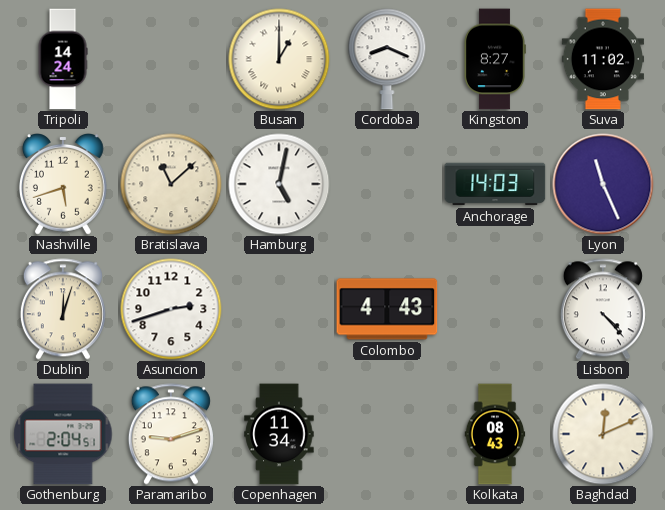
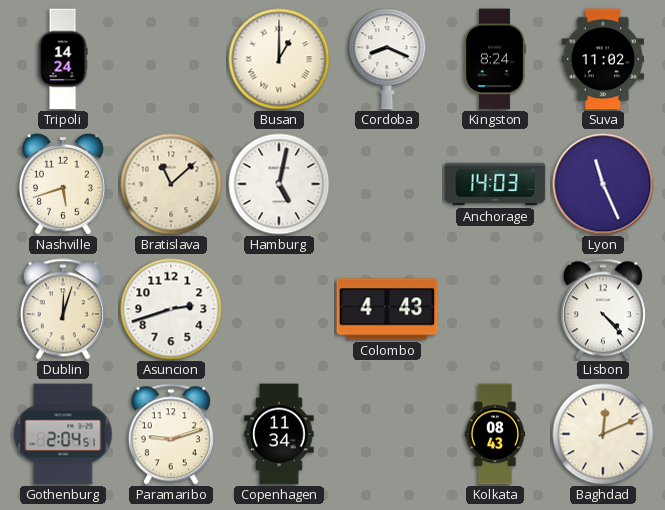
Kingston: 8:27 -> 8:24 (495, 59)
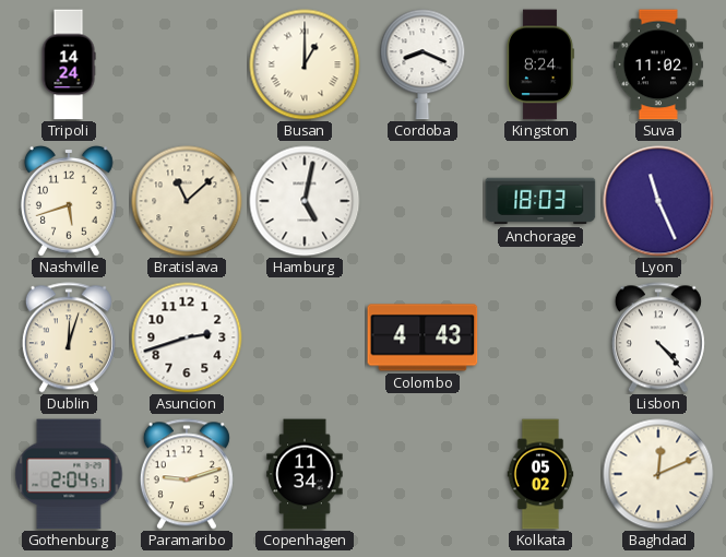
Anchorage: 14:03 -> 18:03 (540, 201)
Kolkata: 08:43 -> 05:02 (540, 474)
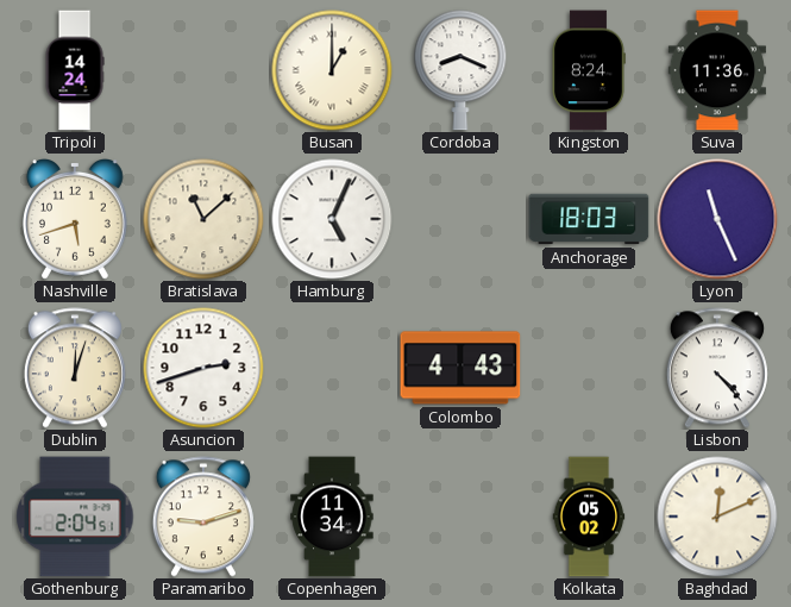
Suva: 11:02 -> 11:36 (716, 70)
Hamburg: 5:02 -> 5:04 (332, 219)
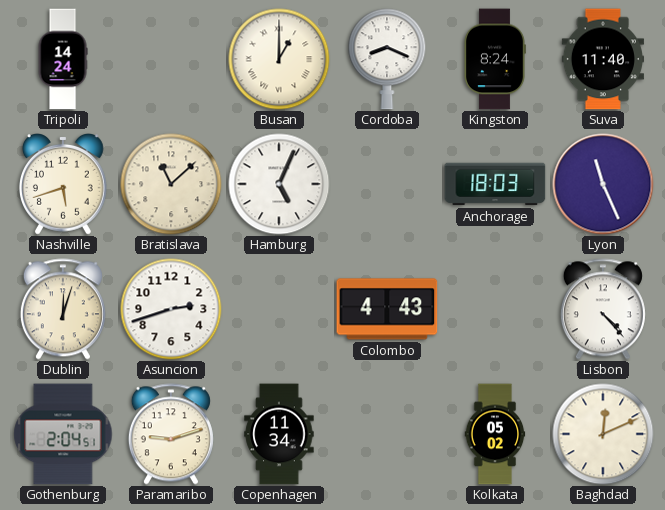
Suva: 11:36 -> 11:40 (602, 59)
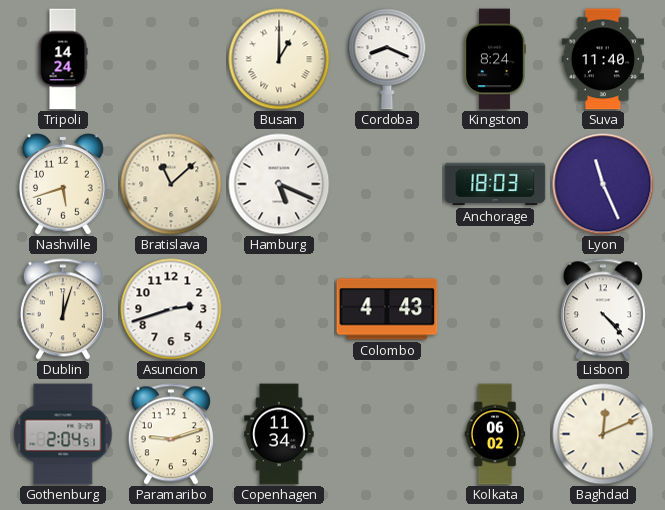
Hamburg: 5:04 -> 5:19 (279, 184)
Kolkata: 05:02 -> 06:02 (495, 434)
